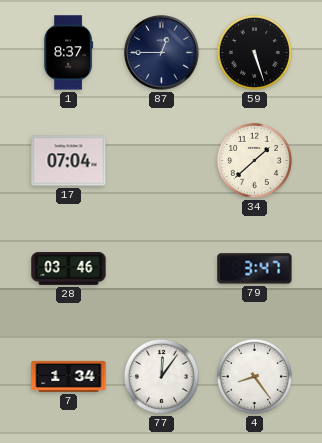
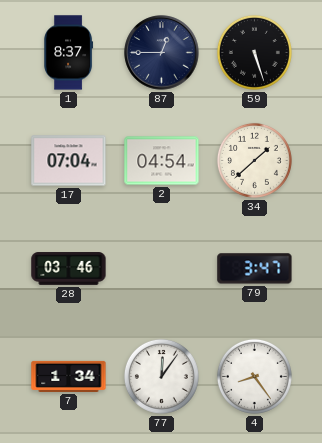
2: none -> 04:54 (162, 161)
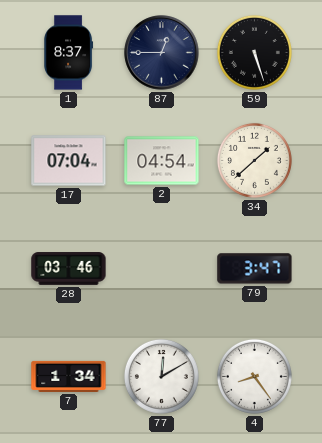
77: 12:06 -> 12:10 (161, 376)
